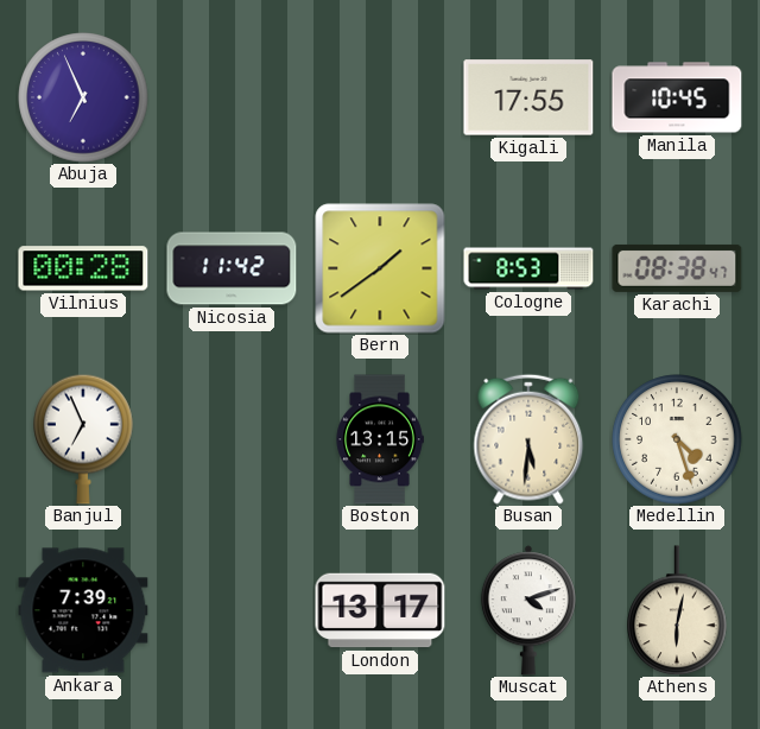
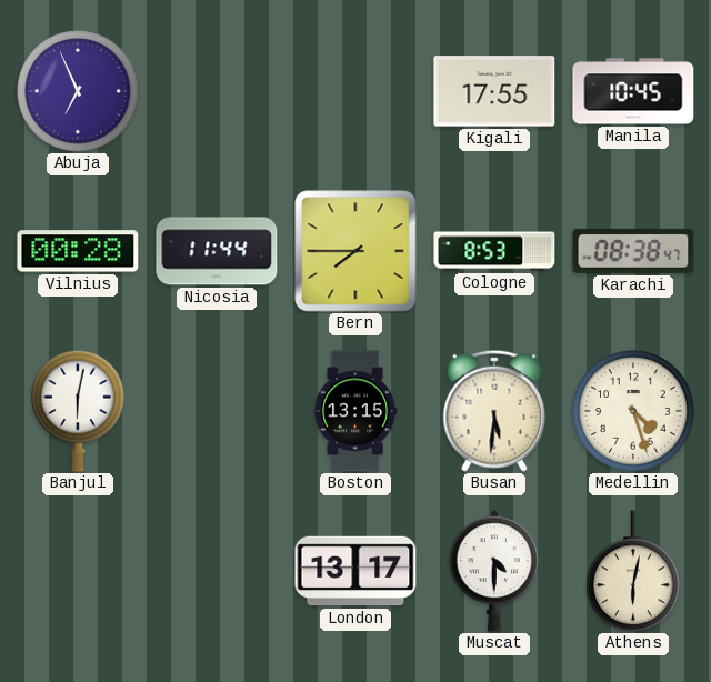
Nicosia: 11:42 -> 11:44 (217, 251)
Bern: 1:39 -> 7:45 (355, 251)
Banjul: 6:56 -> 6:02 (78, 411)
Ankara: 7:39 -> none (83, 610)
Muscat: 4:12 -> 4:30 (494, 571)
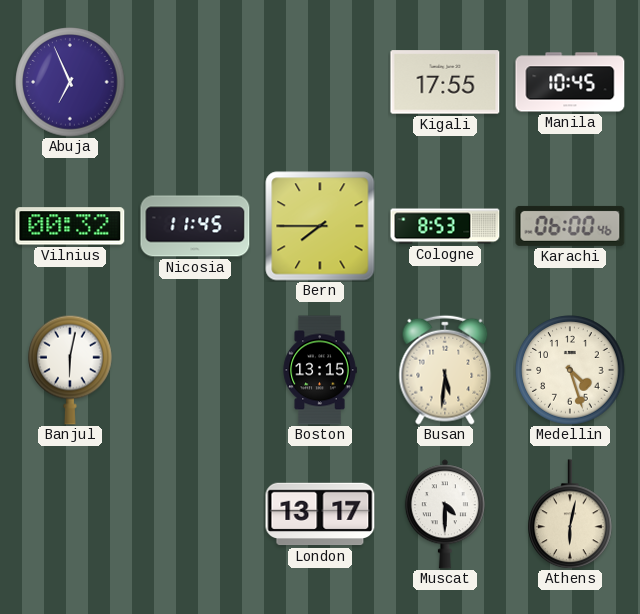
Vilnius: 00:28 -> 00:32 (70, 226)
Nicosia: 11:44 -> 11:45 (195, 226)
Karachi: 08:38 -> 06:00 (570, 226)
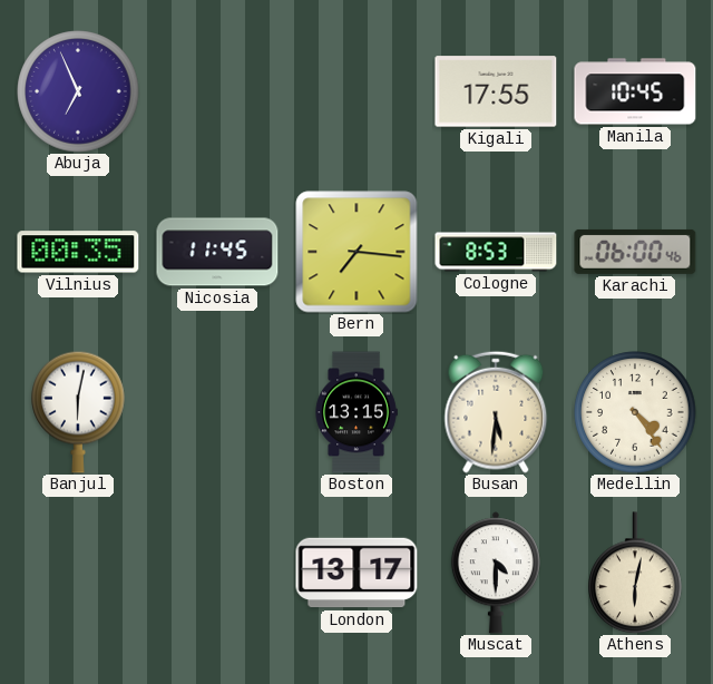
Vilnius: 00:32 -> 00:35 (78, 252)
Bern: 7:45 -> 7:16 (356, 252)
Medellin: 4:27 -> 4:24 (635, 412)
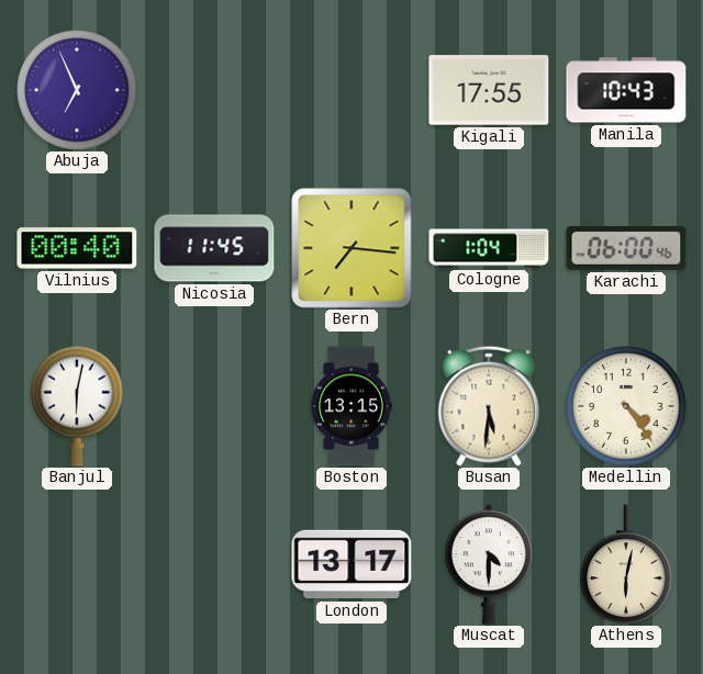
Manila: 10:45 -> 10:43 (626, 90)
Vilnius: 00:35 -> 00:40 (77, 248)
Cologne: 8:53 -> 1:04 (489, 248)
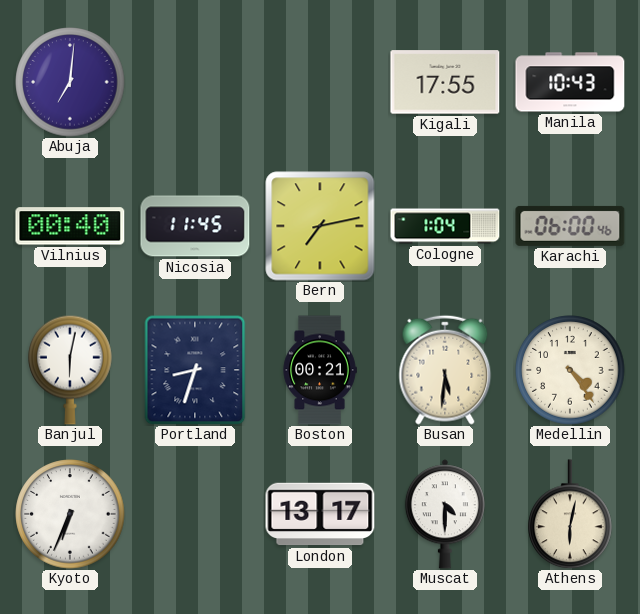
Abuja: 6:56 -> 7:01 (70, 82)
Bern: 7:16 -> 7:13 (320, 226)
Portland: none -> 8:33 (195, 370)
Boston: 13:15 -> 00:21 (320, 370)
Kyoto: none -> 6:34 (70, 514)
